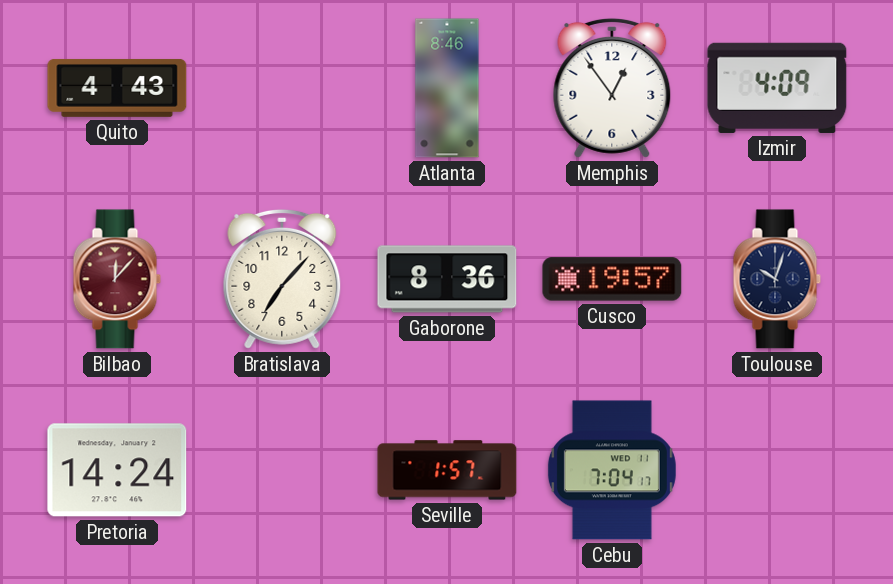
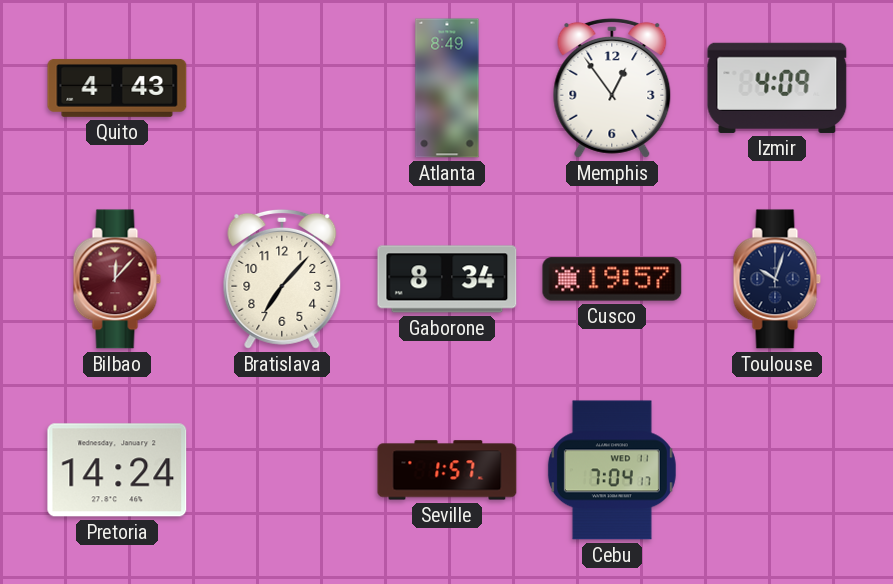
Atlanta: 8:46 -> 8:49 (447, 88)
Gaborone: 8:36 -> 8:34 (447, 279)
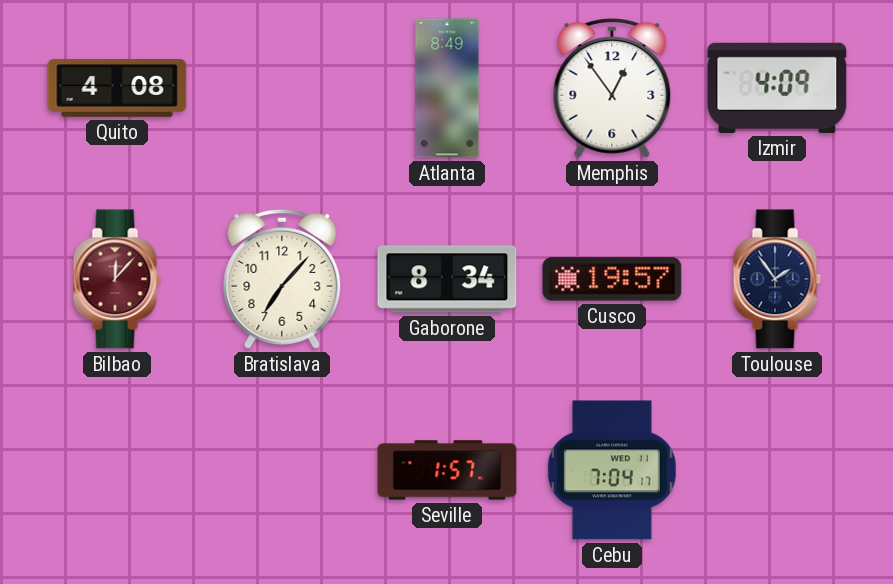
Quito: 4:43 -> 4:08 (117, 88)
Toulouse: 10:03 -> 1:54 (777, 279)
Pretoria: 14:24 -> none (117, 470)
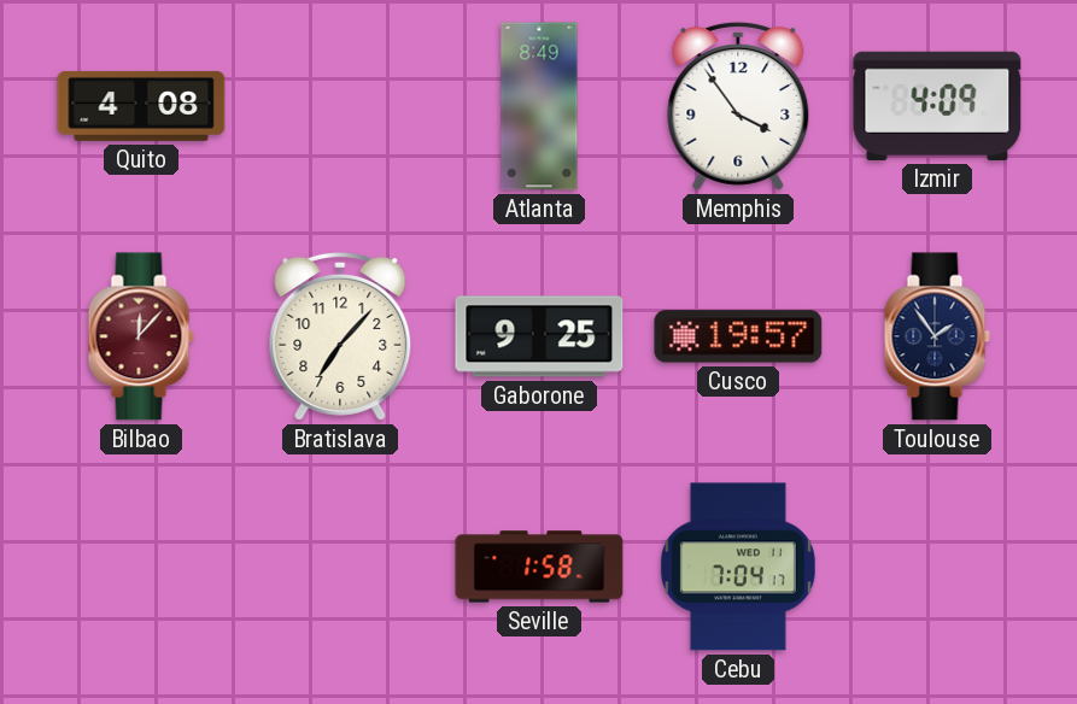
Memphis: 12:54 -> 3:54 (738, 106)
Gaborone: 8:34 -> 9:25 (539, 336)
Seville: 1:57 -> 1:58 (539, 567)
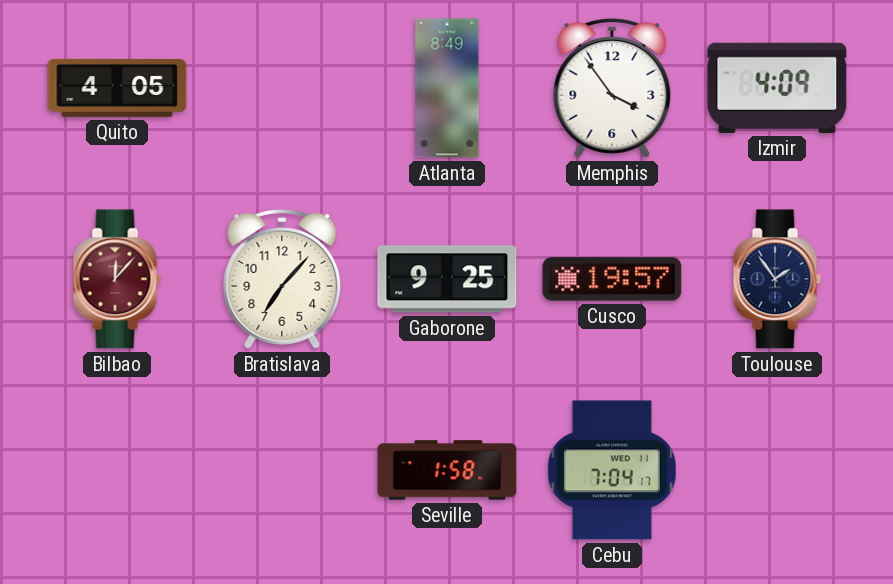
Quito: 4:08 -> 4:05 (117, 88)
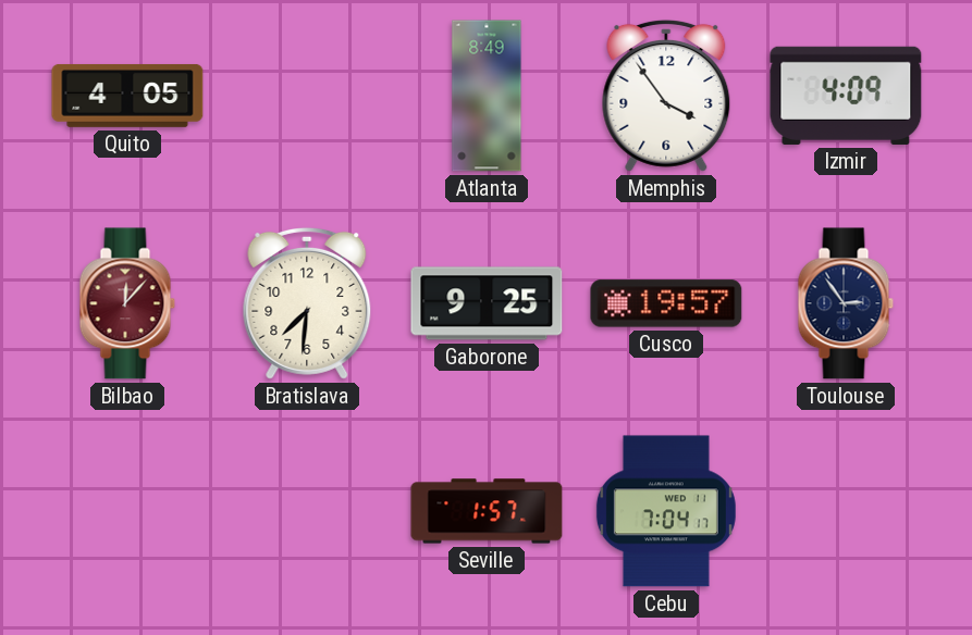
Bratislava: 7:07 -> 7:31 (307, 303)
Toulouse: 1:54 -> 2:54 (846, 303)
Seville: 1:58 -> 1:57 (487, 511)
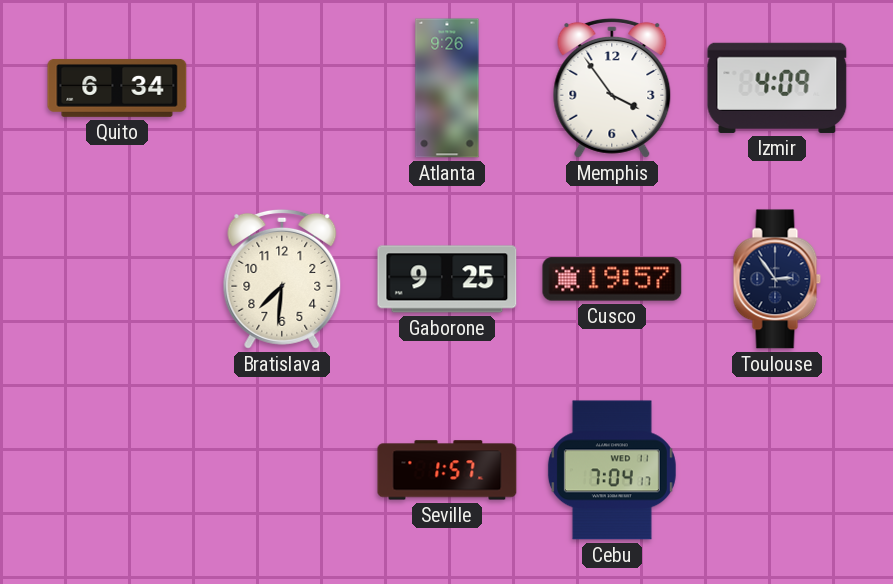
Quito: 4:05 -> 6:34 (117, 88)
Atlanta: 8:49 -> 9:26 (447, 88)
Bilbao: 12:07 -> none (127, 303)
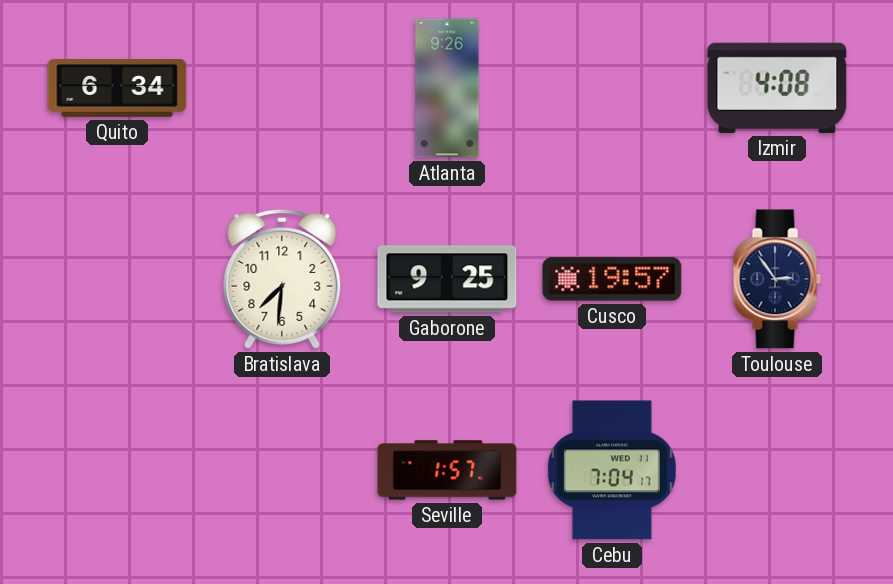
Memphis: 3:54 -> none (612, 88)
Izmir: 4:09 -> 4:08 (777, 88)
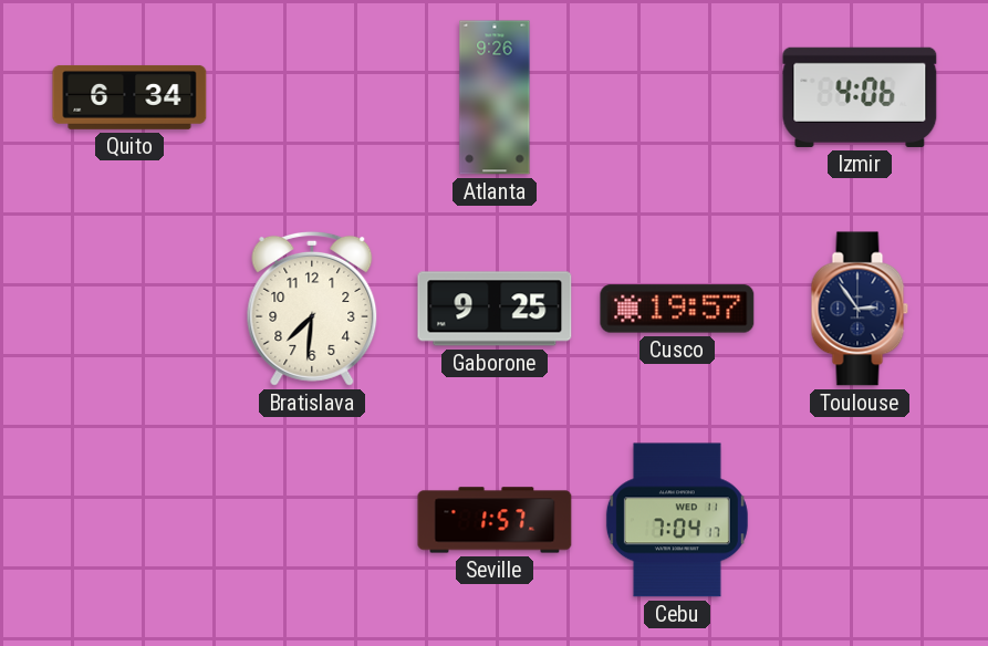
Izmir: 4:08 -> 4:06 (860, 97)
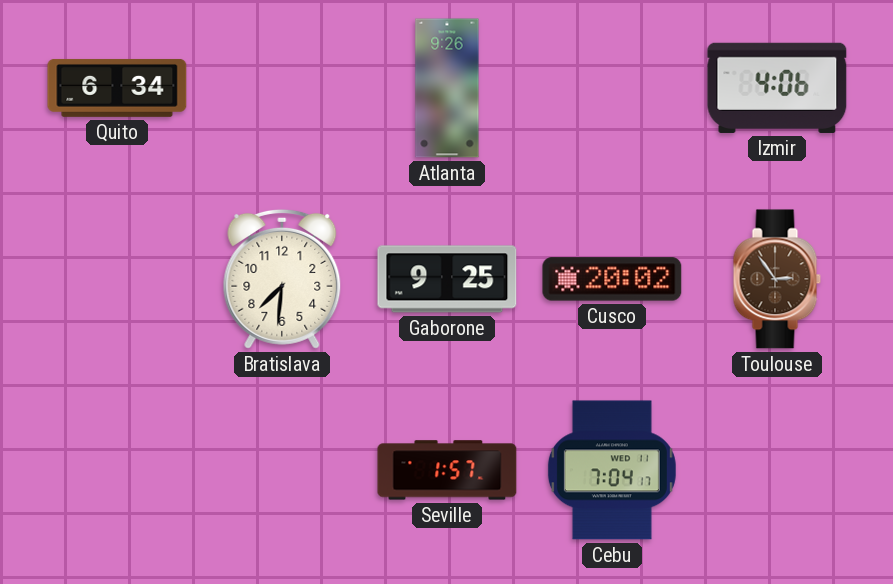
Cusco: 19:57 -> 20:02 (612, 279)
Toulouse dial: navy -> brown (777, 279)
